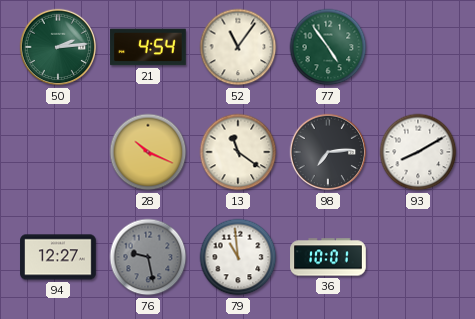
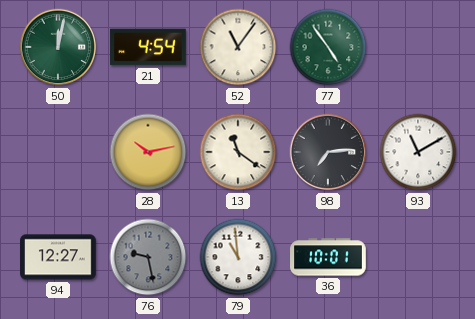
50: 2:14 -> 12:02 (58, 47)
28: 10:19 -> 10:13 (148, 152)
93: 8:10 -> 11:10 (418, 152)
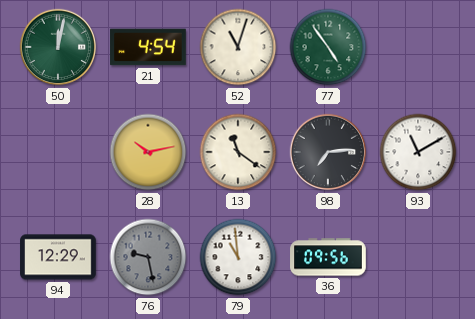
52: 11:06 -> 11:03 (238, 47)
94: 12:27 -> 12:29 (58, 257)
36: 10:01 -> 09:56 (328, 257)
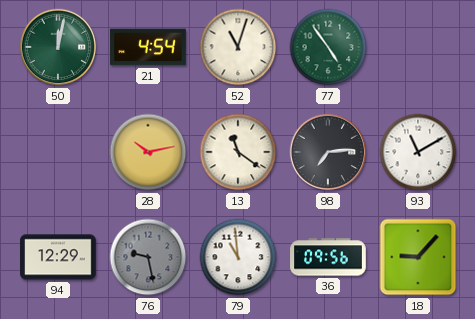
18: none -> 9:07 (418, 257)
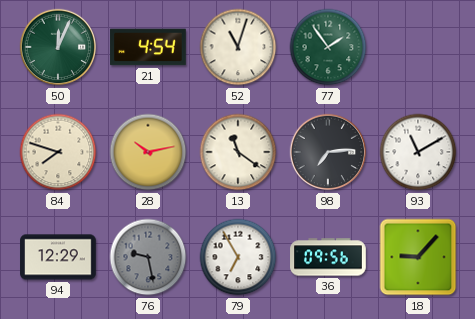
50: 12:02 -> 12:04 (58, 47)
77: 4:54 -> 1:54 (328, 47)
84: none -> 7:48 (58, 152)
79: 10:59 -> 6:55 (238, 257)
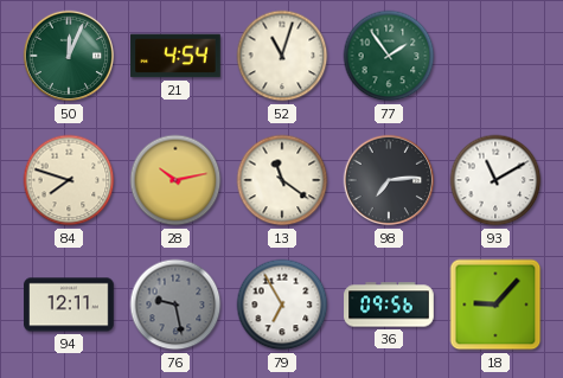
94: 12:29 -> 12:11 (69, 305)
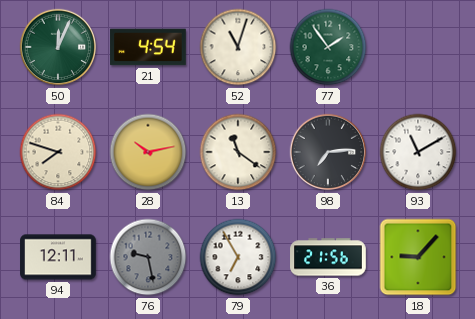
36: 09:56 -> 21:56 (328, 257)
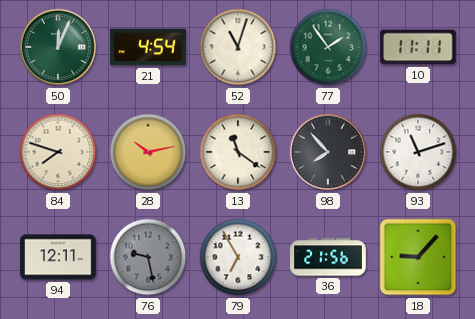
10: none -> 11:11 (418, 47)
98: 7:14 -> 7:53 (328, 152)
93: 11:10 -> 11:12 (418, 152)
